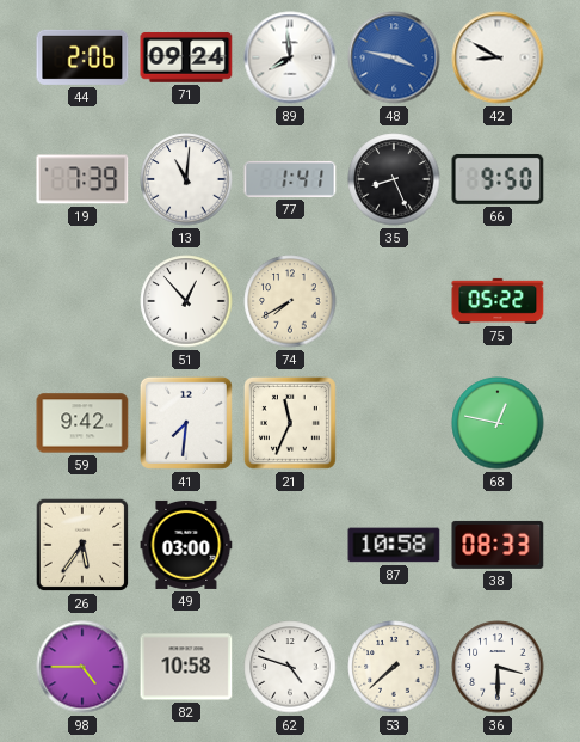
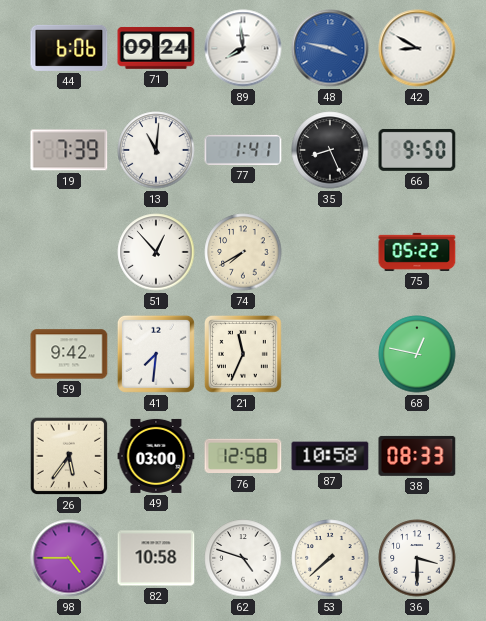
44: 2:06 -> 6:06 (69, 48)
76: none -> 12:58 (243, 456)
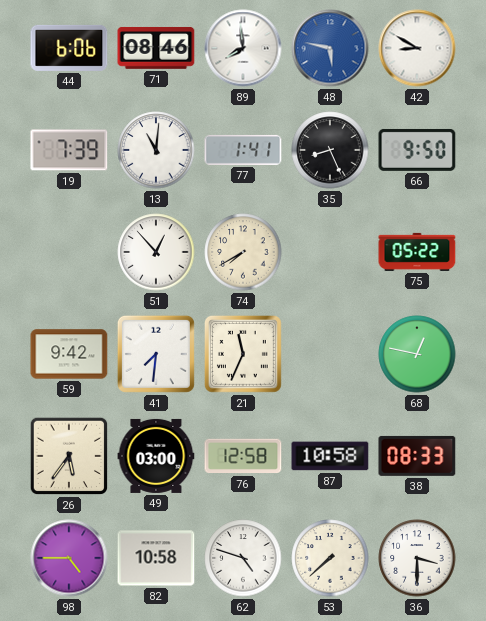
71: 09:24 -> 08:46 (156, 48)
48: 3:47 -> 5:47 (330, 48)
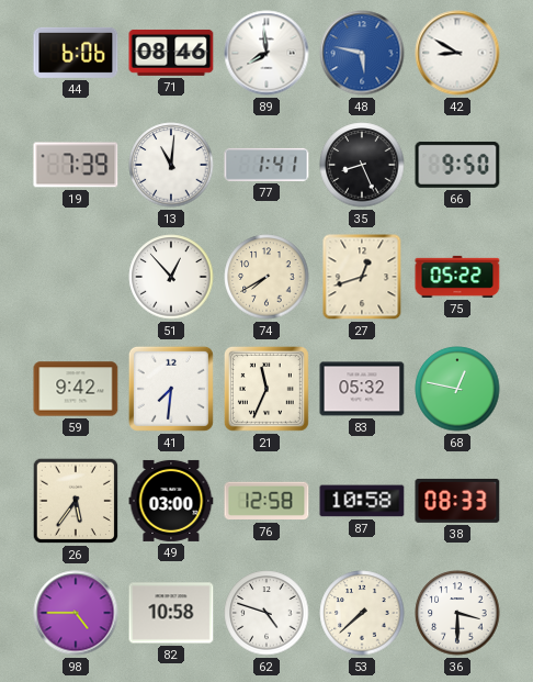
27: none -> 12:42 (362, 277)
83: none -> 05:32 (362, 389)
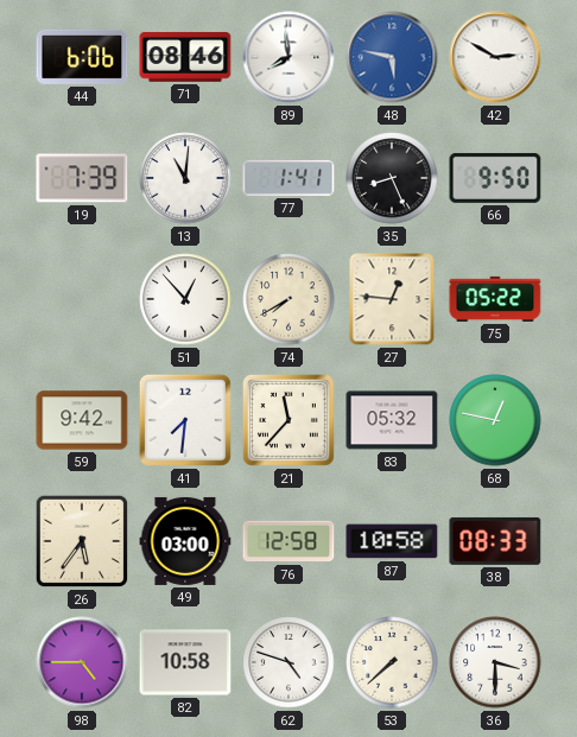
42: 8:50 -> 2:50 (495, 57)
27: 12:42 -> 12:46 (392, 299)
21: 11:34 -> 11:37 (288, 420)
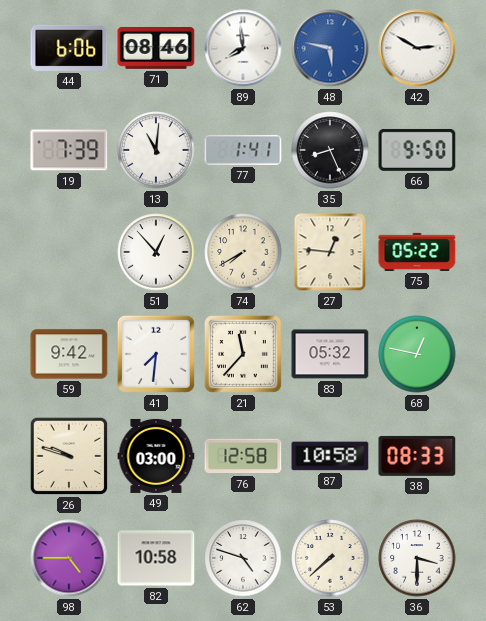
26: 5:36 -> 9:48 (69, 456)
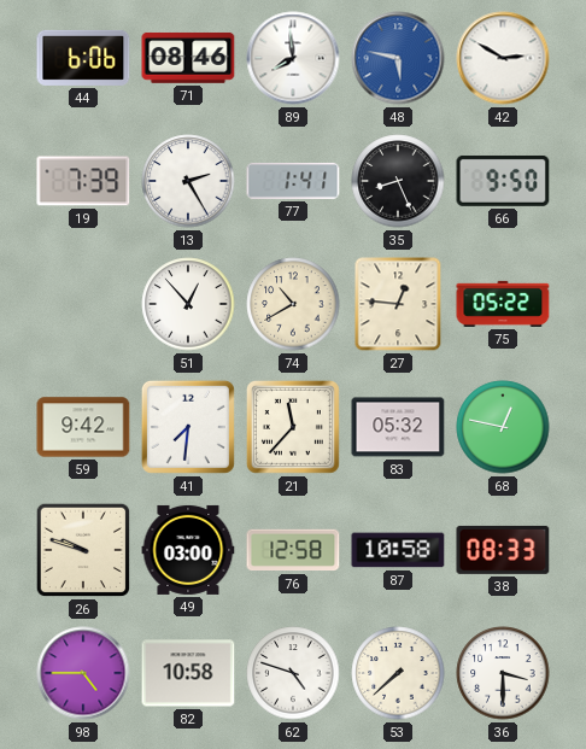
13: 11:01 -> 2:25 (188, 181)
74: 7:40 -> 10:40 (293, 304)
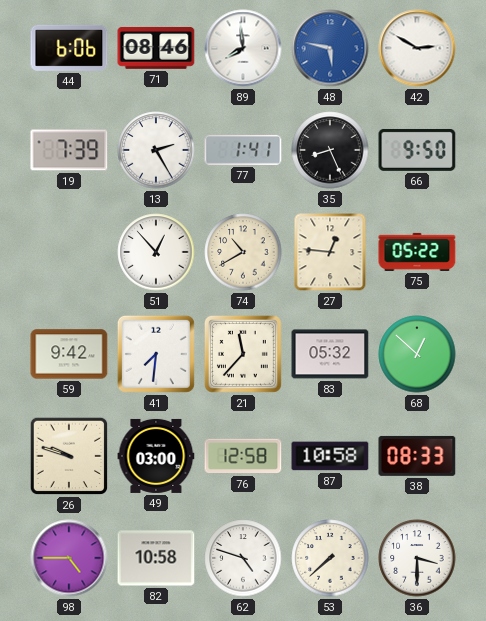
68: 12:47 -> 12:52 (417, 354)
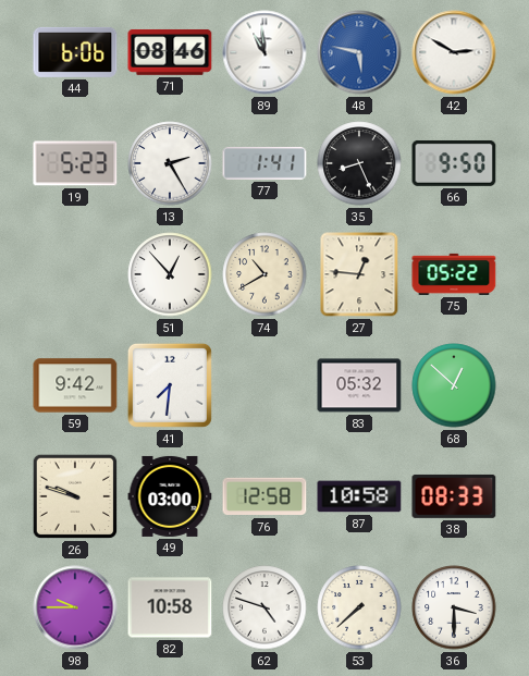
89: 7:59 -> 10:59 (264, 52)
19: 7:39 -> 5:23 (75, 163)
21: 11:37 -> none (243, 354)
98: 4:45 -> 9:45 (75, 607)
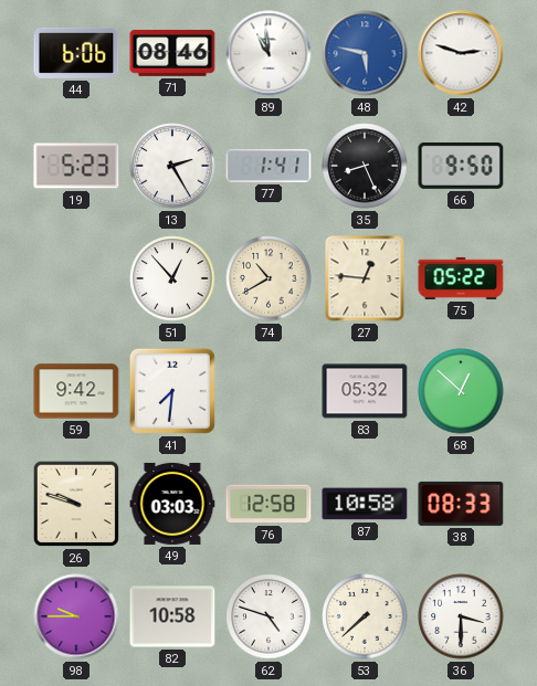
42: 2:50 -> 2:48 (461, 53)
49: 03:00 -> 03:03 (172, 504)
